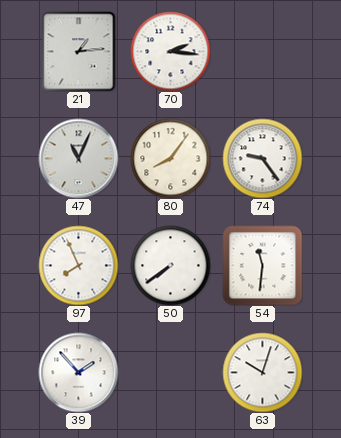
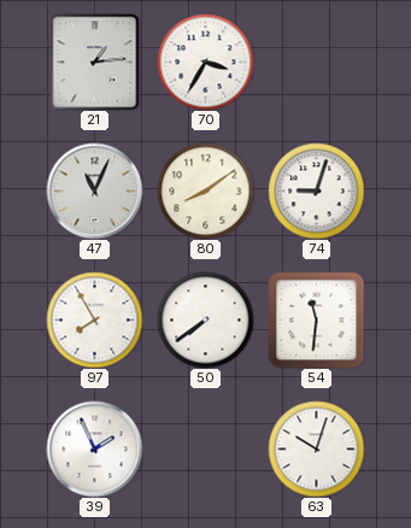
70: 2:16 -> 3:35 (205, 61)
80: 8:06 -> 8:09 (205, 190)
74: 9:24 -> 9:03 (316, 190)
97: 7:56 -> 7:55 (94, 319)
39: 1:53 -> 1:56 (94, 448)
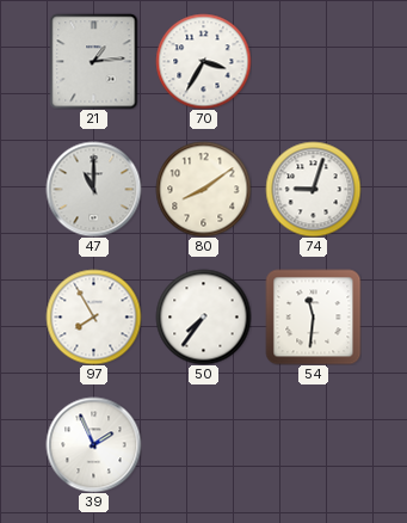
47: 11:04 -> 11:00 (93, 189)
50: 7:39 -> 7:36 (203, 316)
63: 10:03 -> none (316, 448)
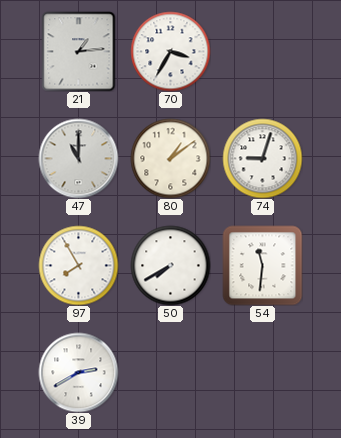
80: 8:09 -> 1:09 (170, 158)
50: 7:36 -> 7:40 (170, 265)
39: 1:56 -> 2:40 (78, 372)
